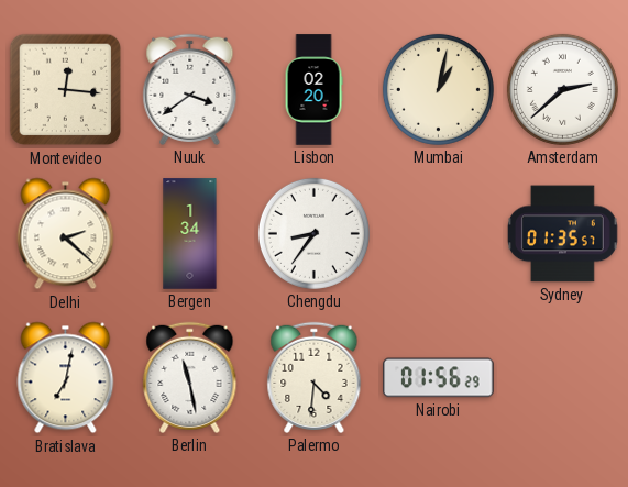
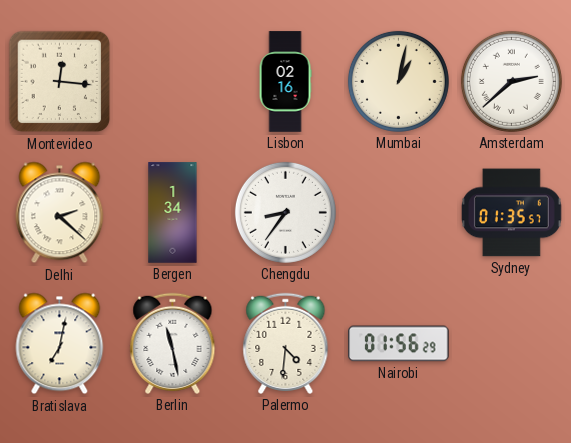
Nuuk: 3:39 -> none (190, 89)
Lisbon: 02:20 -> 02:16 (285, 82)
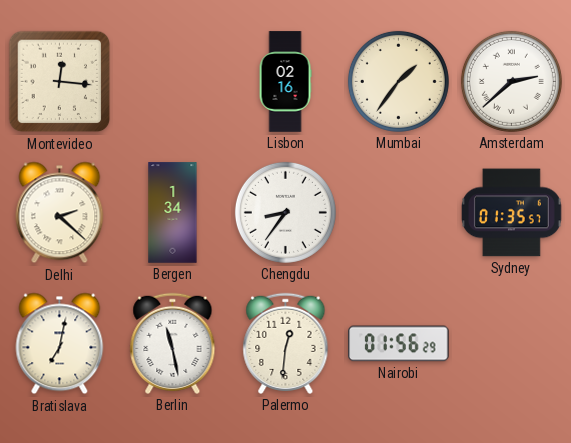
Mumbai: 1:02 -> 1:36 (398, 81)
Palermo: 4:31 -> 12:31 (286, 343)
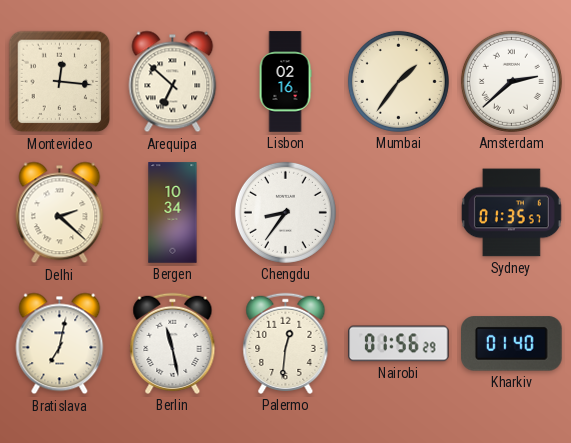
Arequipa: none -> 6:52 (173, 82)
Bergen: 1:34 -> 10:34 (173, 213)
Kharkiv: none -> 01:40 (512, 344)
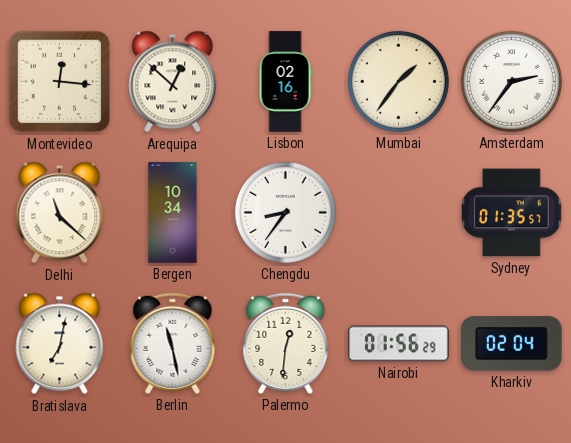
Arequipa: 6:52 -> 12:52 (173, 82)
Amsterdam: 2:38 -> 2:36 (511, 81)
Delhi: 2:22 -> 11:22 (60, 213)
Kharkiv: 01:40 -> 02:04 (512, 344)
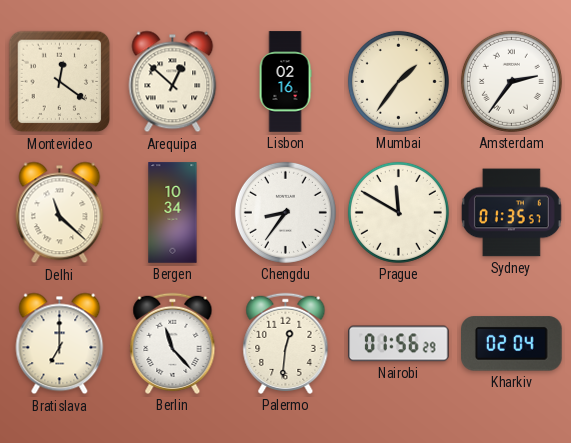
Montevideo: 12:16 -> 12:21 (60, 82)
Prague: none -> 11:50 (398, 212)
Bratislava: 7:02 -> 7:00 (60, 344)
Berlin: 11:28 -> 11:23 (173, 343)
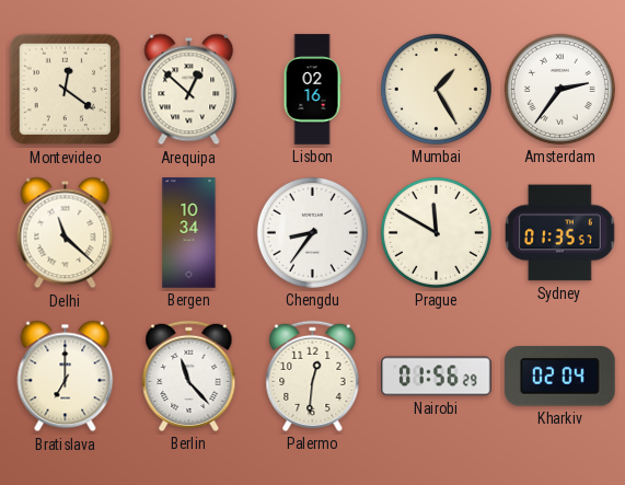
Mumbai: 1:36 -> 1:25 (436, 89)
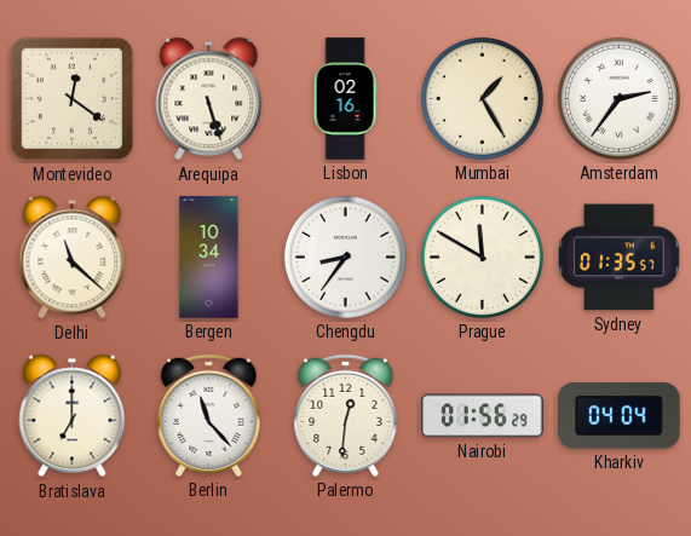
Arequipa: 12:52 -> 5:27 (209, 99)
Kharkiv: 02:04 -> 04:04 (620, 416)
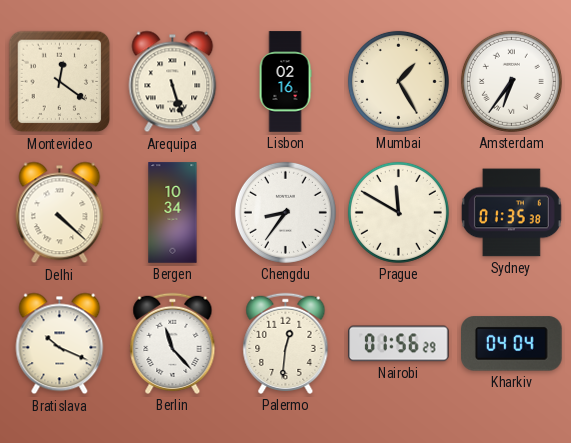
Amsterdam: 2:36 -> 6:36 (511, 81)
Delhi: 11:22 -> 4:22 (60, 213)
Sydney: 01:35:57 -> 01:35:38 (511, 213)
Bratislava: 7:00 -> 10:19 (60, 344)
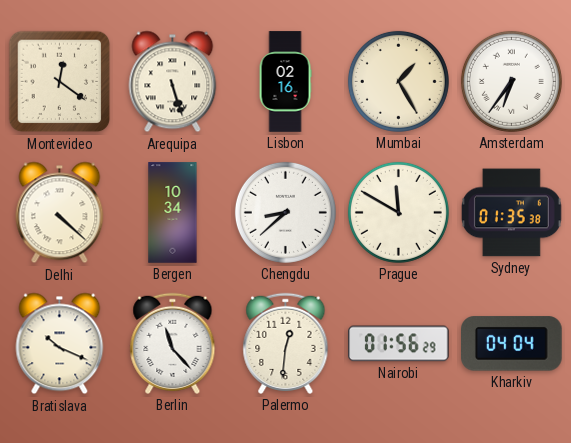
Chengdu: 8:36 -> 8:38 (285, 212)
